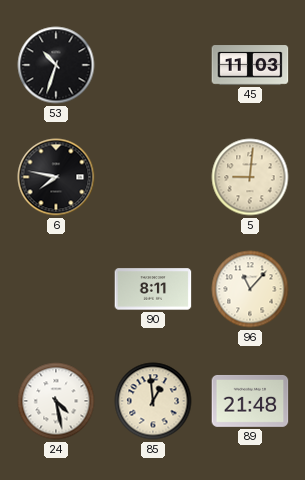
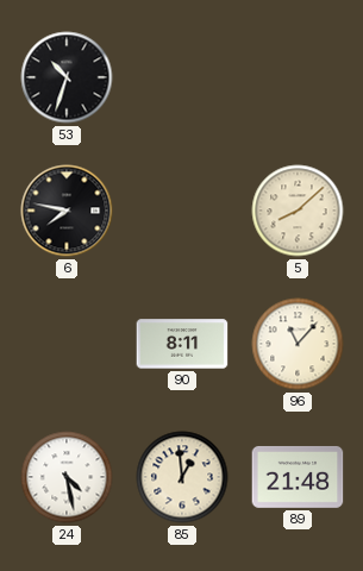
45: 11:03 -> none (250, 65)
5: 9:01 -> 8:08 (298, 211)
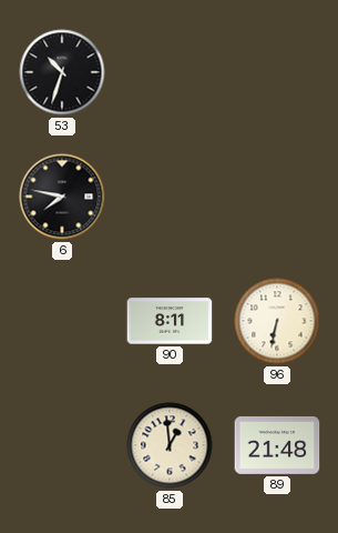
5: 8:08 -> none (298, 211)
96: 11:07 -> 6:32 (277, 321)
24: 4:28 -> none (67, 477)
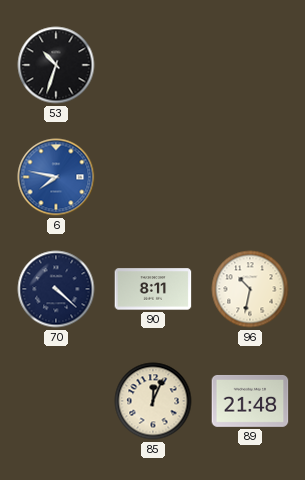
6 dial: black -> blue (56, 177)
70: none -> 4:22 (56, 289)
96: 6:32 -> 10:32 (250, 289)
85: 12:59 -> 12:04 (153, 401)
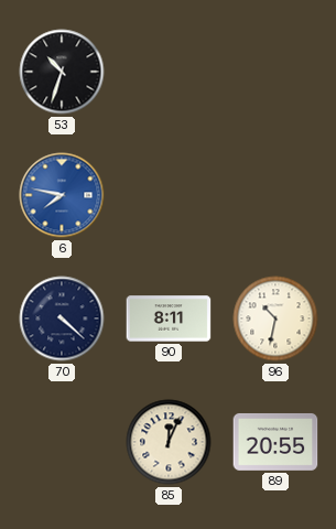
89: 21:48 -> 20:55 (275, 442)
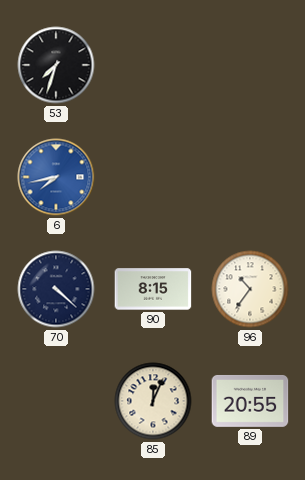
53: 10:33 -> 7:33 (56, 65)
6: 7:47 -> 7:43 (56, 177)
90: 8:11 -> 8:15 (153, 289)
96: 10:32 -> 10:36 (250, 289)
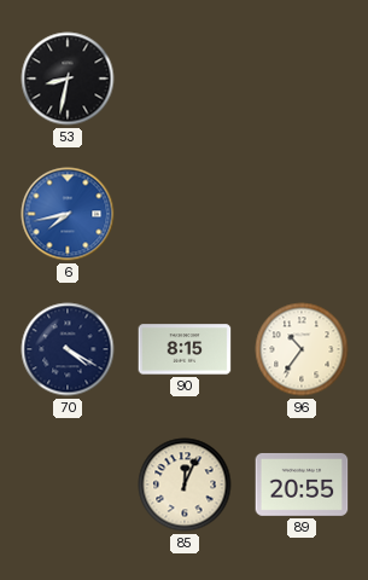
53: 7:33 -> 8:32 (68, 79)
70: 4:22 -> 4:20 (68, 349)
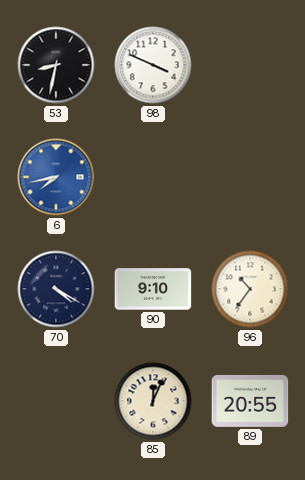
98: none -> 3:49 (153, 65)
90: 8:15 -> 9:10 (153, 289)
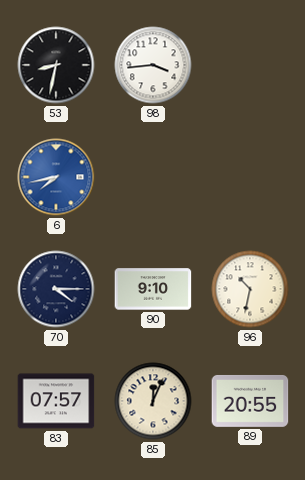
98: 3:49 -> 3:44 (153, 65)
70: 4:20 -> 4:15 (56, 289)
96: 10:36 -> 10:32 (250, 289)
83: none -> 07:57 (56, 401)
